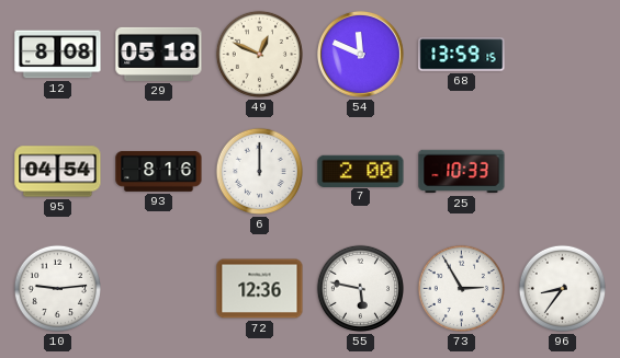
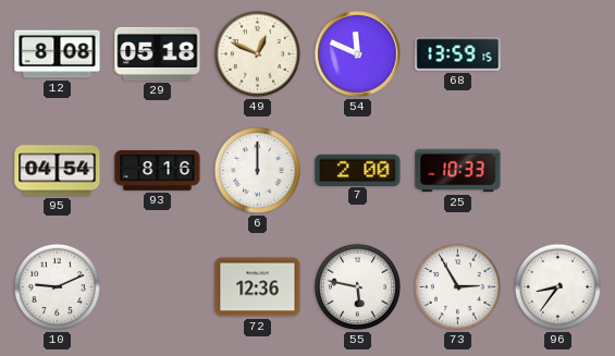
10: 9:14 -> 9:11 (57, 286)
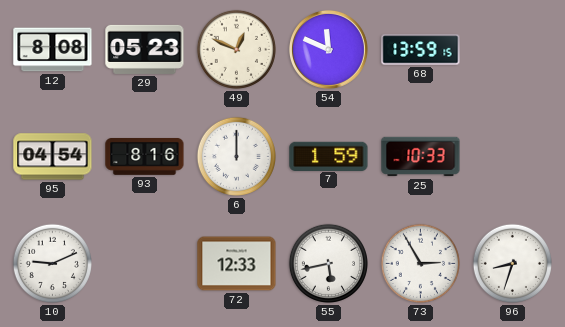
29: 05:18 -> 05:23 (145, 49)
7: 2:00 -> 1:59 (329, 156)
72: 12:36 -> 12:33 (237, 264)
55: 5:47 -> 5:43 (328, 263)
96: 8:36 -> 8:33 (512, 263)
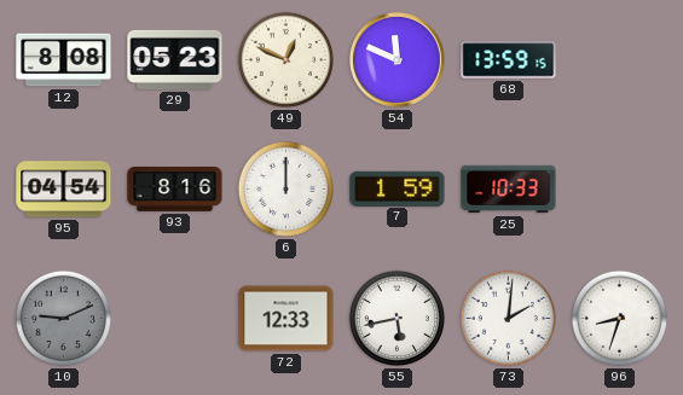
10 dial: white -> grey (63, 318)
73: 2:55 -> 2:01 (508, 318)
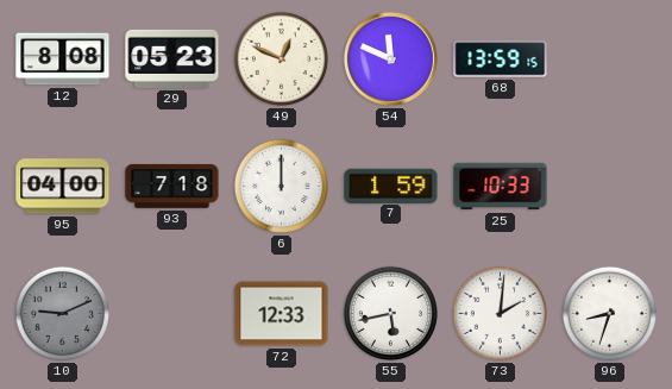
95: 04:54 -> 04:00 (63, 187)
93: 8:16 -> 7:18 (172, 187)
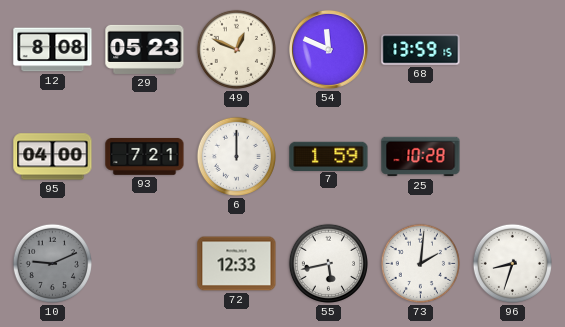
93: 7:18 -> 7:21 (145, 157)
25: 10:33 -> 10:28 (421, 157)
